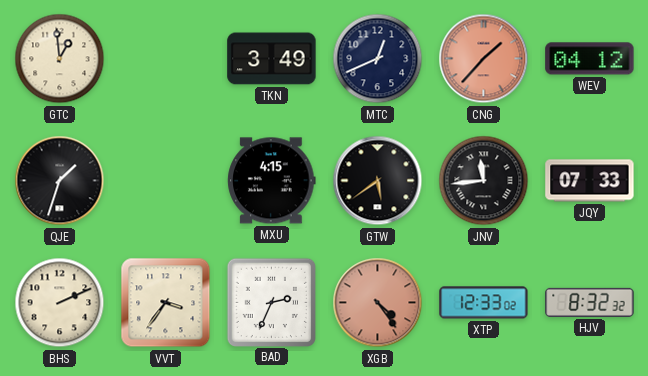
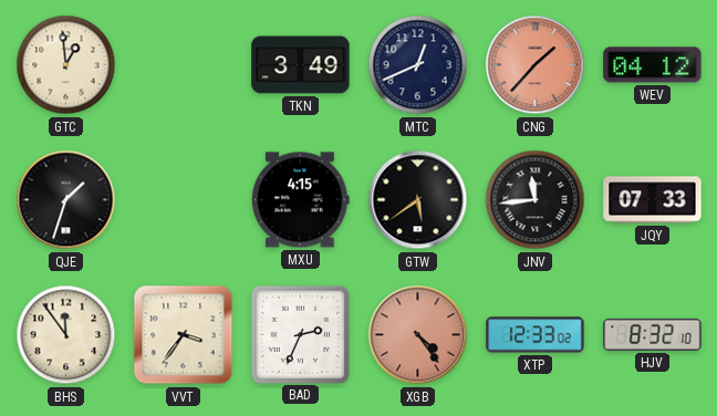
BHS: 2:11 -> 11:54 (66, 335)
HJV: 8:32:32 -> 8:32:10 (653, 334)
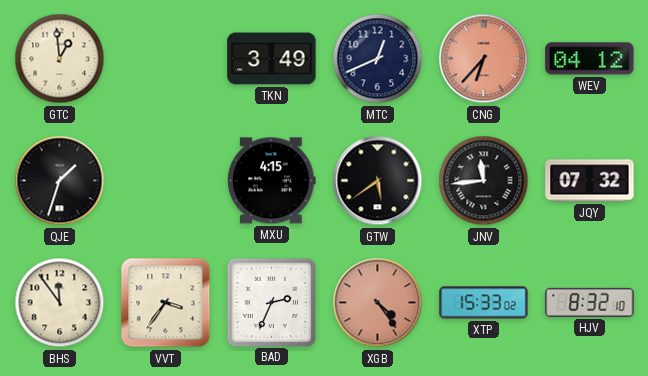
CNG: 1:37 -> 6:37 (484, 59)
JQY: 07:33 -> 07:32 (590, 181)
XTP: 12:33 -> 15:33 (484, 303)
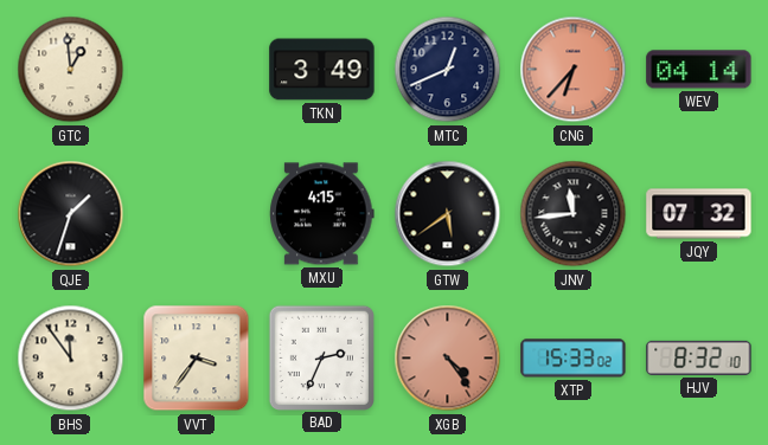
WEV: 04:12 -> 04:14 (699, 70)
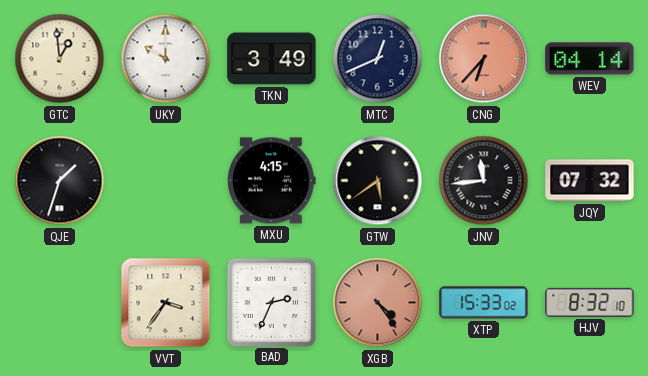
UKY: none -> 10:00 (166, 59)
BHS: 11:54 -> none (71, 359)
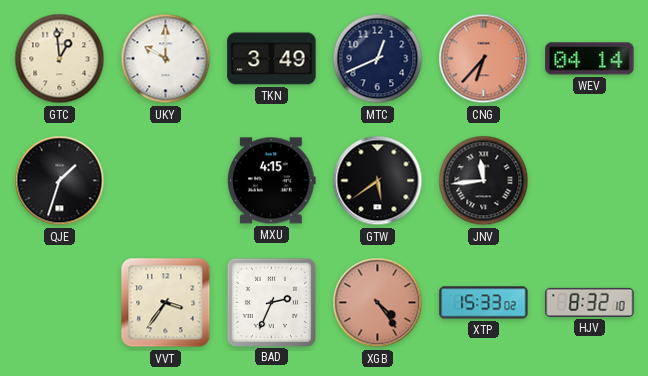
JQY: 07:32 -> none (590, 181)
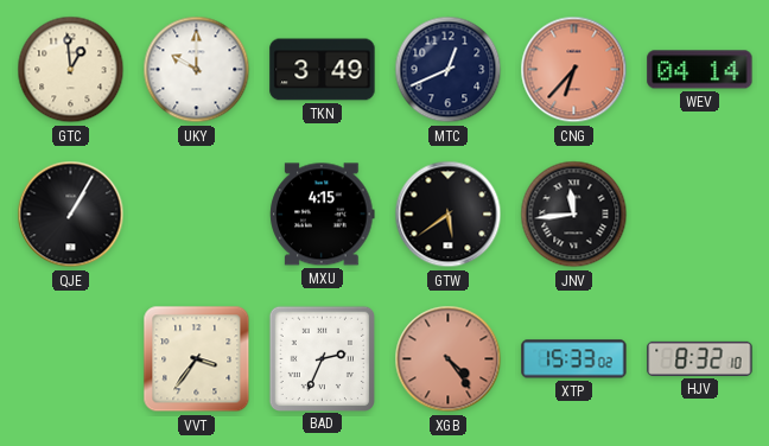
QJE: 1:33 -> 1:05 (71, 215)
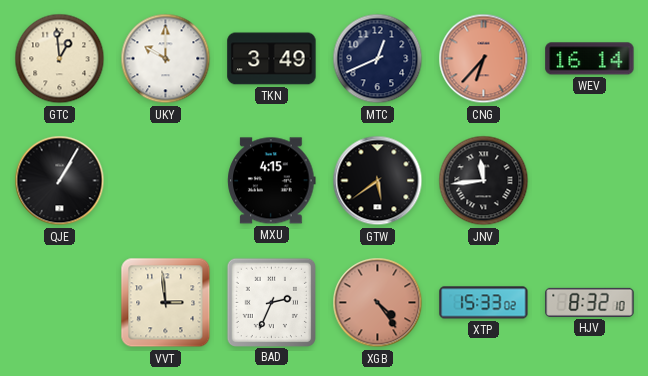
WEV: 04:14 -> 16:14 (590, 59)
VVT: 3:36 -> 2:59 (166, 303)
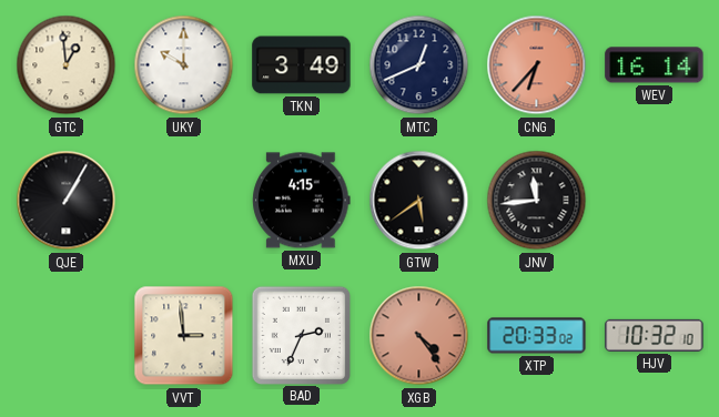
XTP: 15:33 -> 20:33 (537, 336)
HJV: 8:32 -> 10:32 (655, 335)
